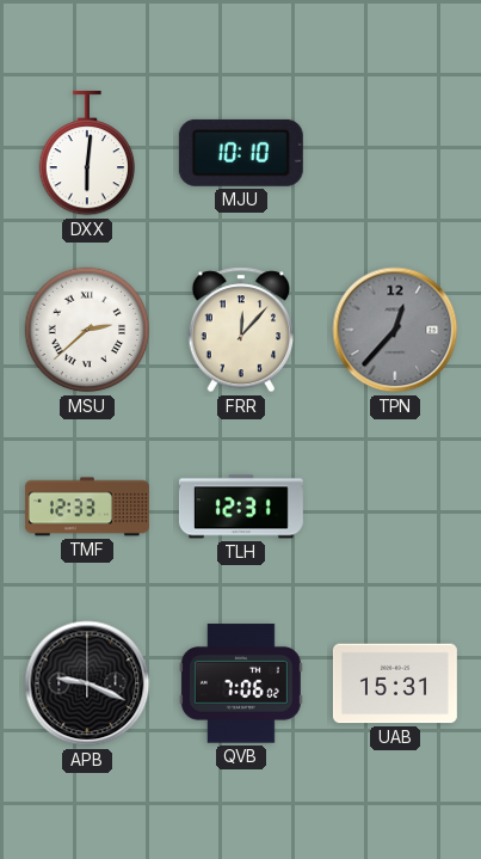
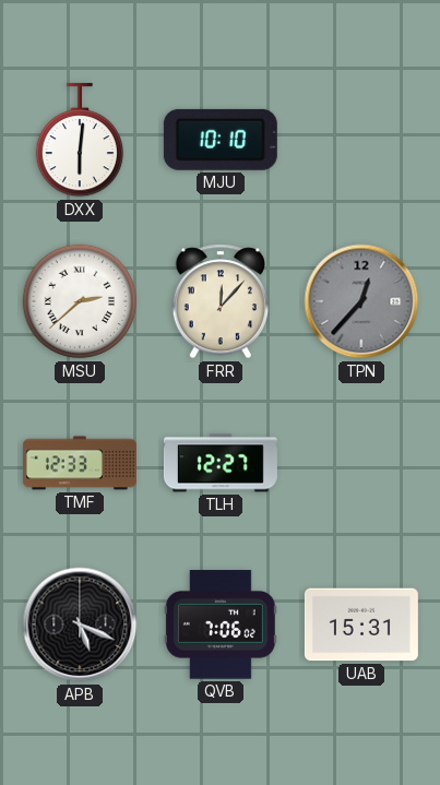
TLH: 12:31 -> 12:27 (221, 463)
APB: 9:19 -> 5:19 (80, 625)
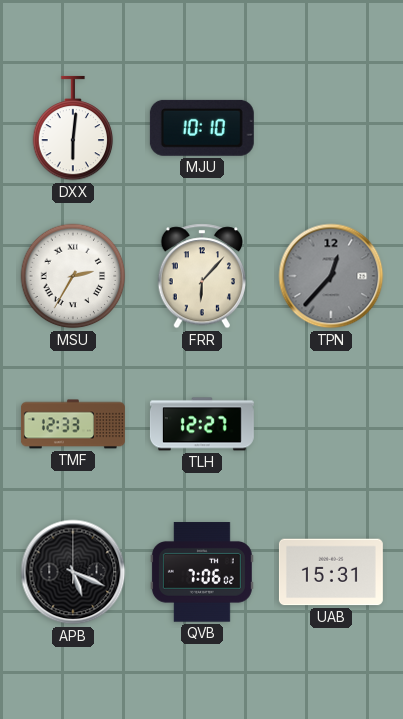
MSU: 2:38 -> 2:35 (73, 276)
FRR: 12:07 -> 6:07 (201, 276)
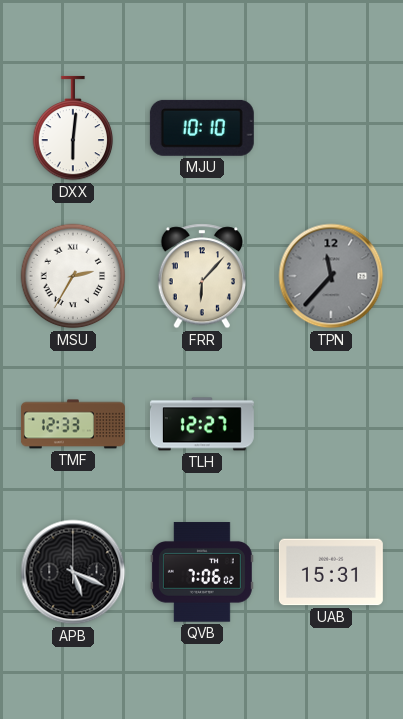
TPN: 12:37 -> 11:37 (331, 276)
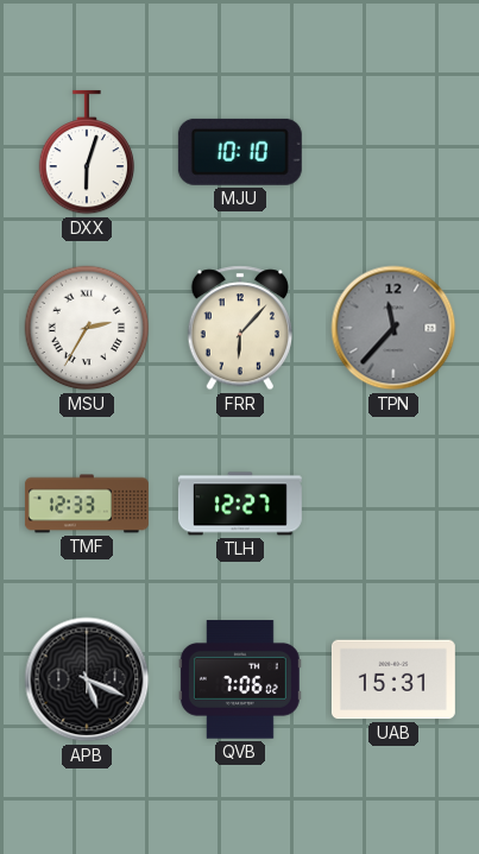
DXX: 6:01 -> 6:03 (87, 152)
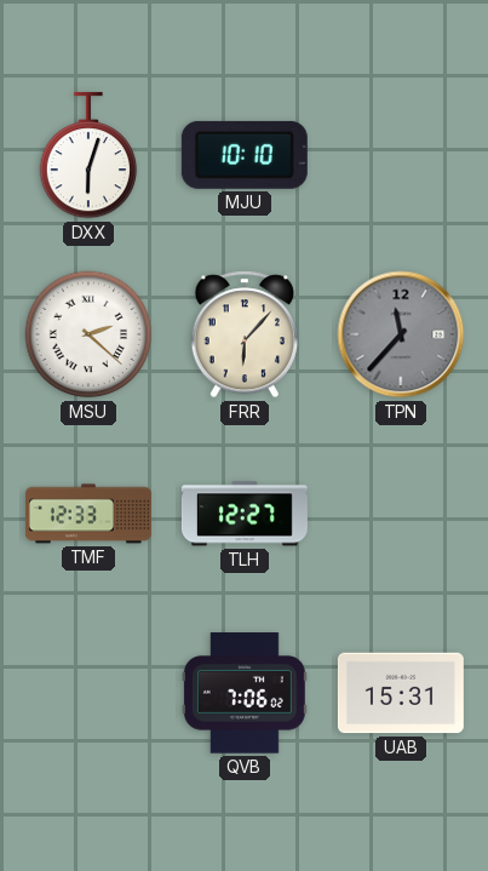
MSU: 2:35 -> 2:22 (88, 334)
APB: 5:19 -> none (87, 679)
